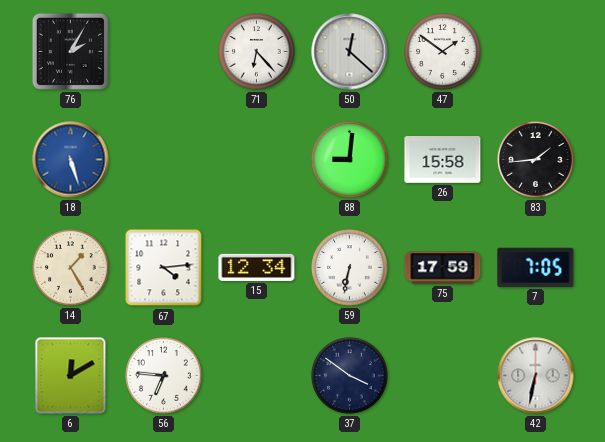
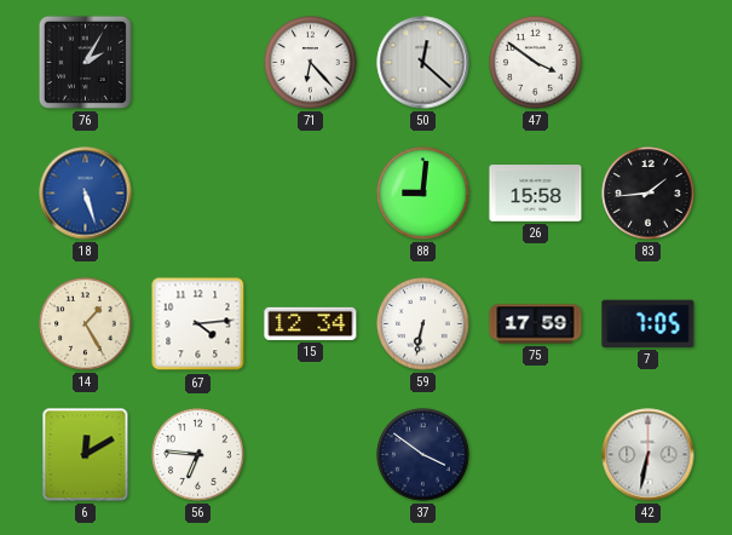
47: 1:51 -> 3:51 (536, 63)
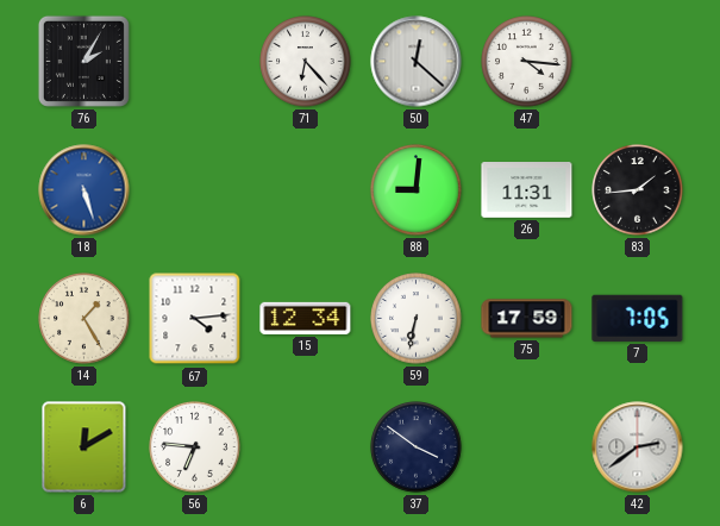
47: 3:51 -> 4:16 (527, 62)
26: 15:58 -> 11:31 (527, 190)
42: 6:32 -> 2:39 (638, 447)
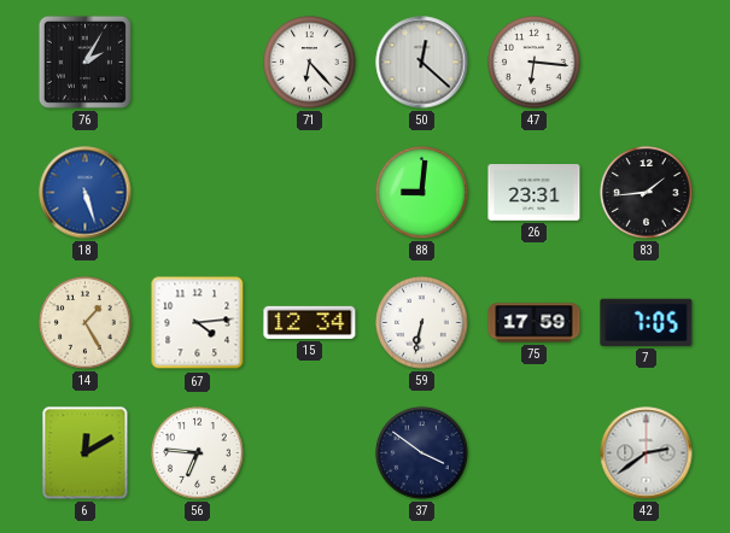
47: 4:16 -> 6:16 (535, 63)
26: 11:31 -> 23:31 (535, 193)
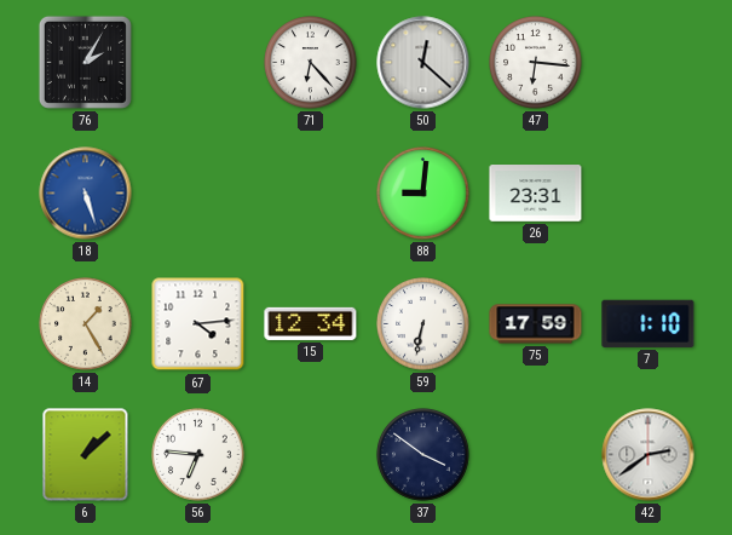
83: 1:44 -> none (647, 193)
7: 7:05 -> 1:10 (649, 323)
6: 12:10 -> 1:08 (86, 455)
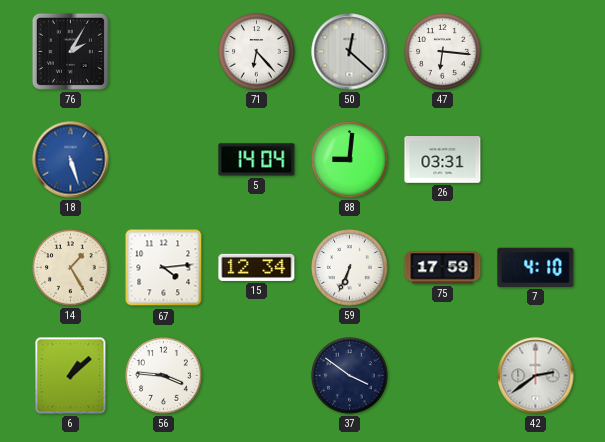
5: none -> 14:04 (257, 160)
26: 23:31 -> 03:31 (443, 160)
59: 6:32 -> 6:34 (350, 268)
7: 1:10 -> 4:10 (536, 267)
56: 6:46 -> 3:46 (164, 376)
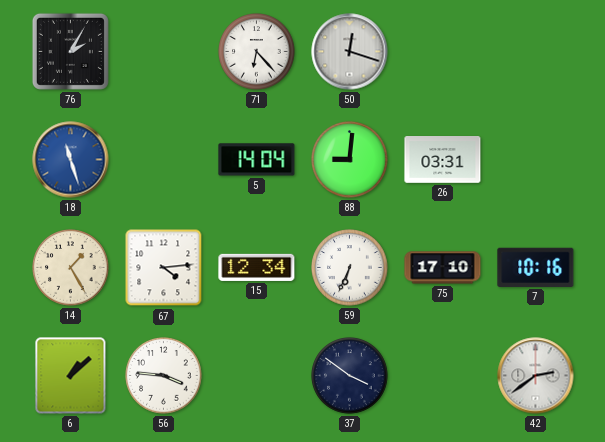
50: 12:22 -> 12:18 (350, 52)
47: 6:16 -> none (443, 52)
18: 5:27 -> 11:27 (71, 160)
75: 17:59 -> 17:10 (443, 268)
7: 4:10 -> 10:16 (536, 267)
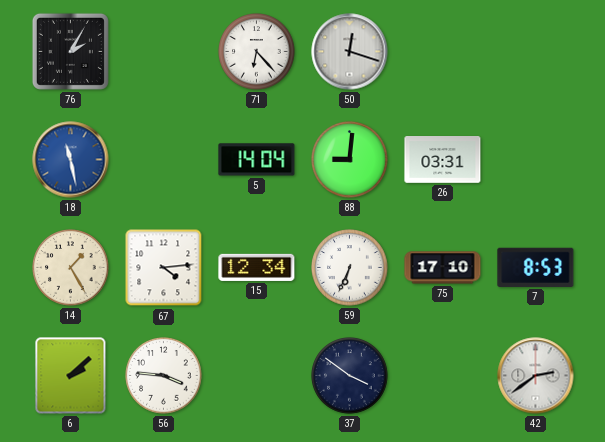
18: 11:27 -> 11:28 (71, 160)
7: 10:16 -> 8:53 (536, 267)
6: 1:08 -> 2:08 (71, 376)
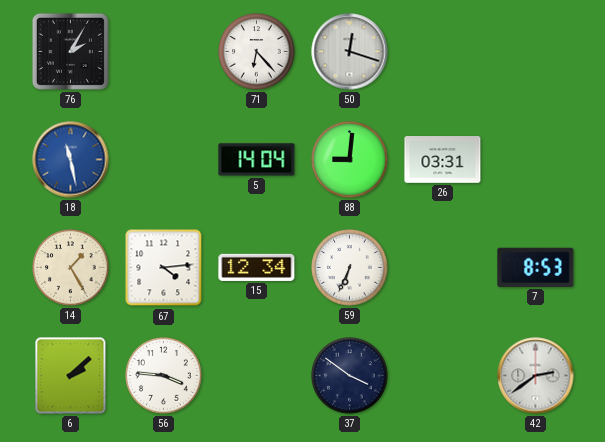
75: 17:10 -> none (443, 268)
